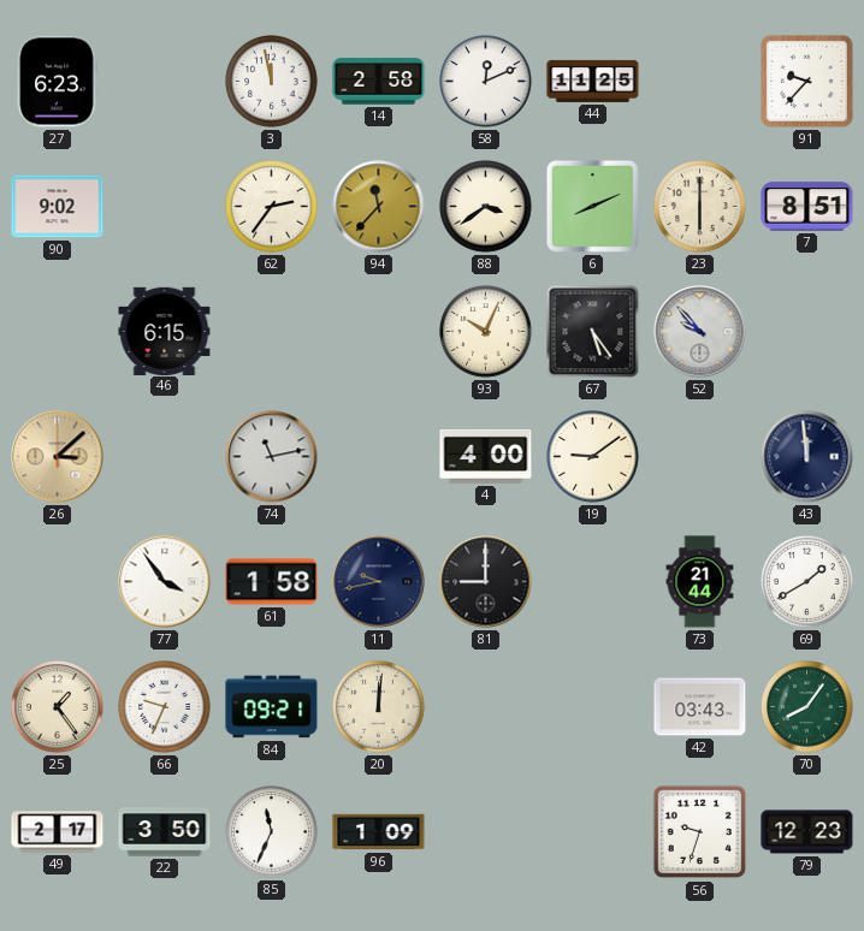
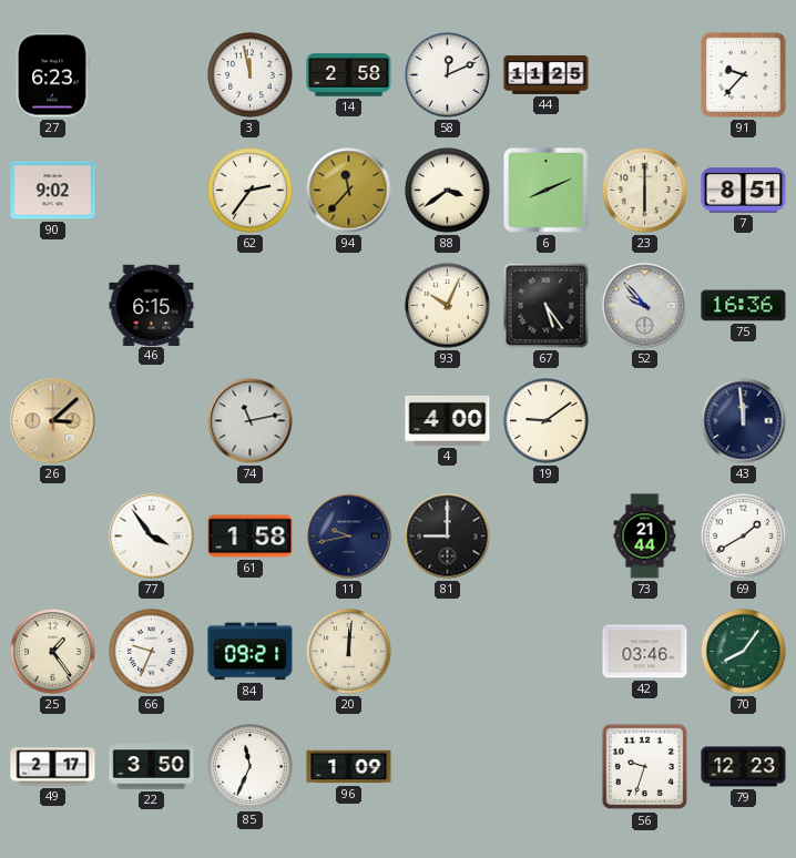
75: none -> 16:36 (744, 306)
42: 03:43 -> 03:46 (645, 652)
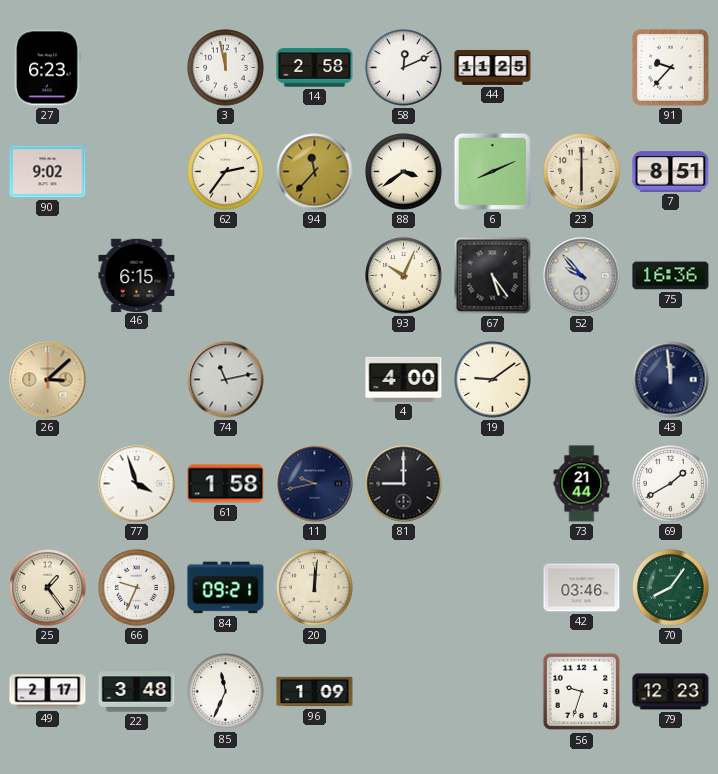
77: 3:54 -> 3:57 (137, 484)
22: 3:50 -> 3:48 (137, 692)
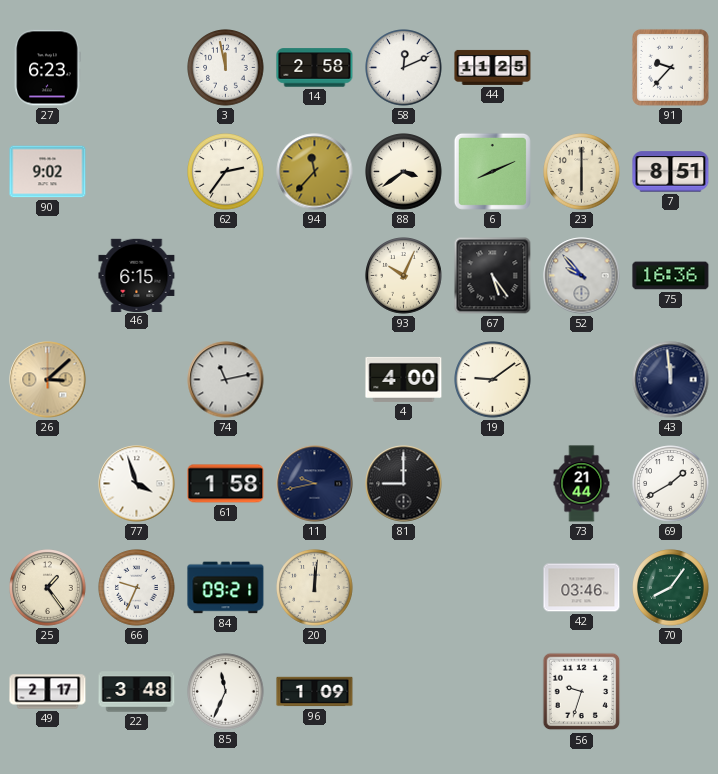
79: 12:23 -> none (671, 692)
